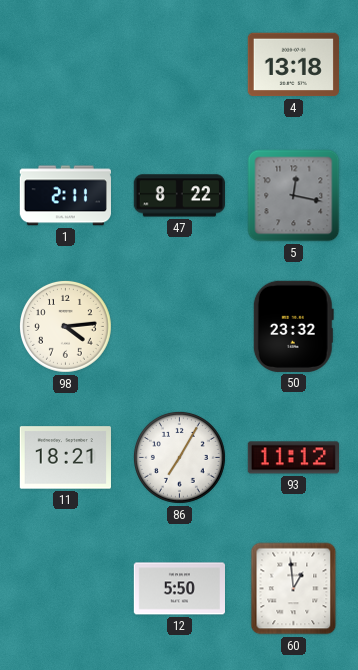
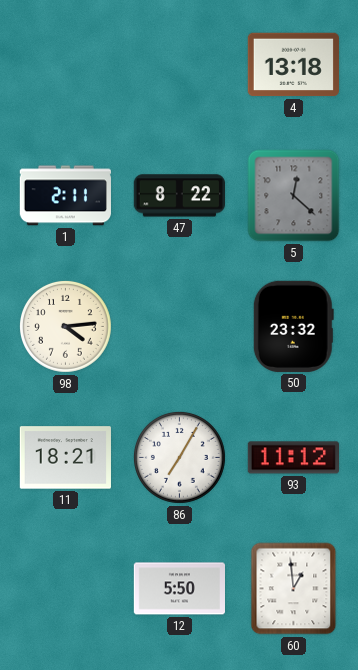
5: 12:17 -> 12:22 (294, 196)
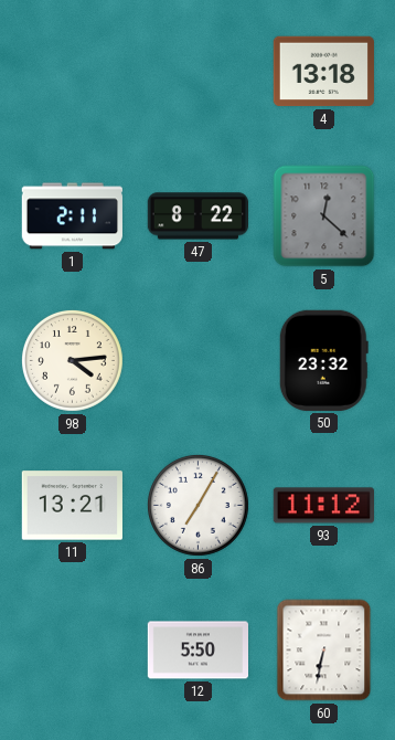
11: 18:21 -> 13:21 (72, 506)
60: 12:59 -> 6:32 (324, 651)
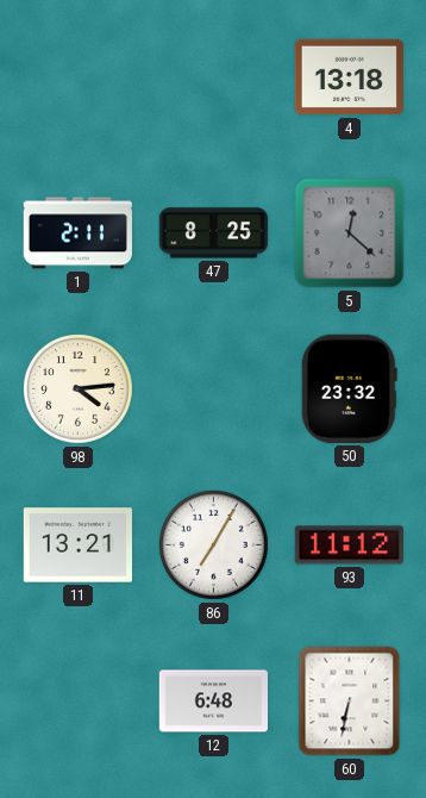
47: 8:22 -> 8:25 (213, 233)
12: 5:50 -> 6:48 (213, 702)
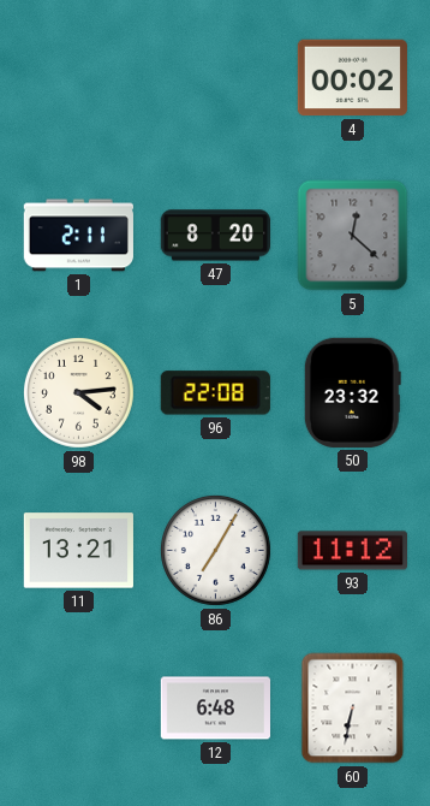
4: 13:18 -> 00:02 (352, 78)
47: 8:25 -> 8:20 (215, 236)
96: none -> 22:08 (215, 393)
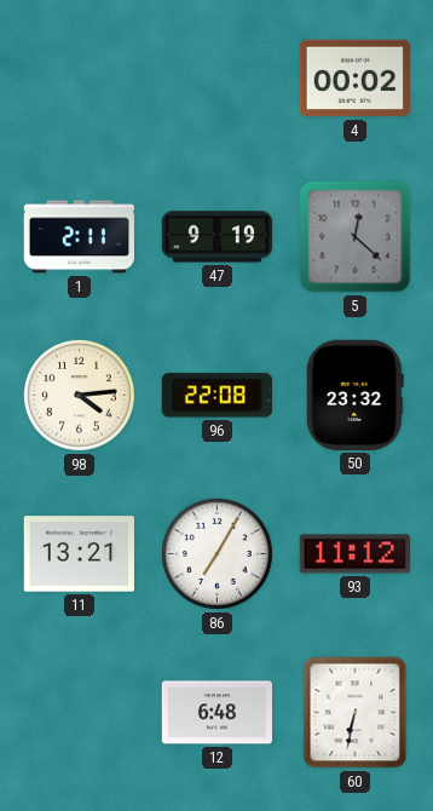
47: 8:20 -> 9:19 (217, 237)
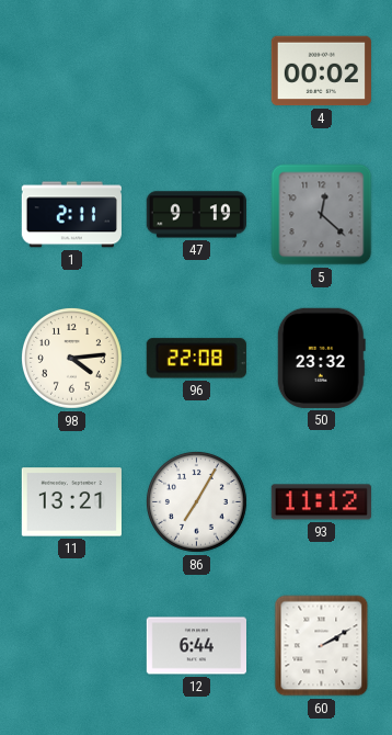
12: 6:48 -> 6:44 (196, 646)
60: 6:32 -> 2:10 (322, 646)
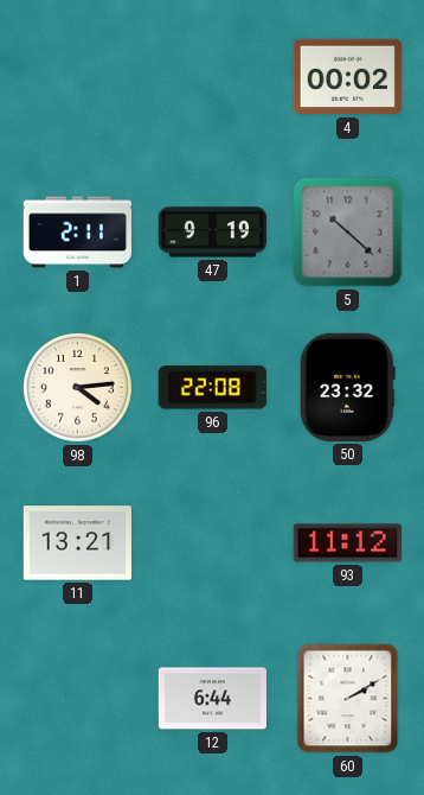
5: 12:22 -> 10:22 (348, 233)
86: 7:05 -> none (196, 501)
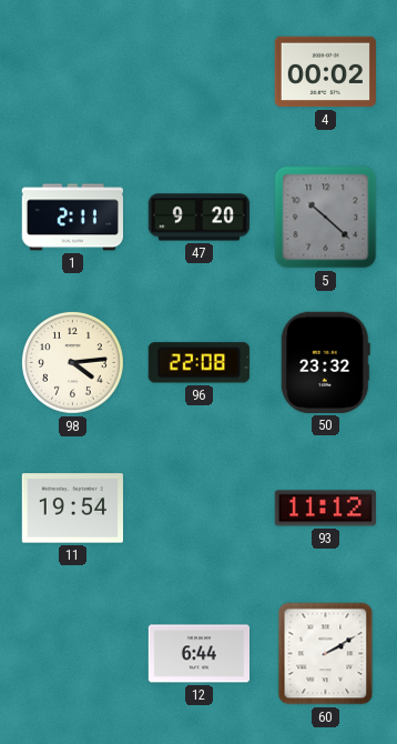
47: 9:19 -> 9:20 (198, 218)
11: 13:21 -> 19:54 (72, 509)
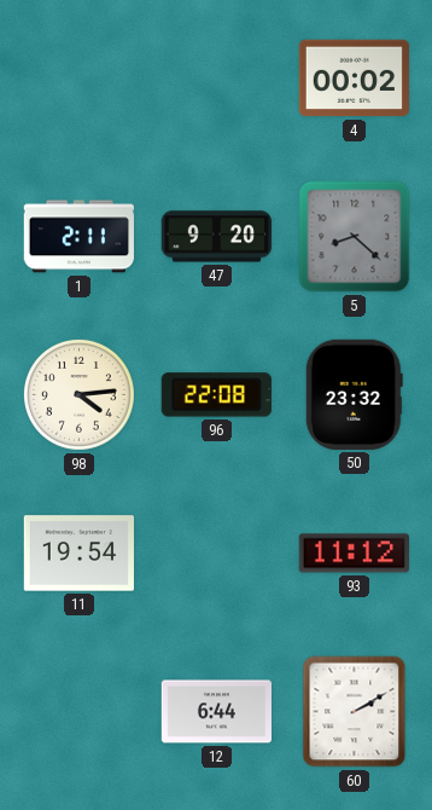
5: 10:22 -> 8:22 (355, 237)
